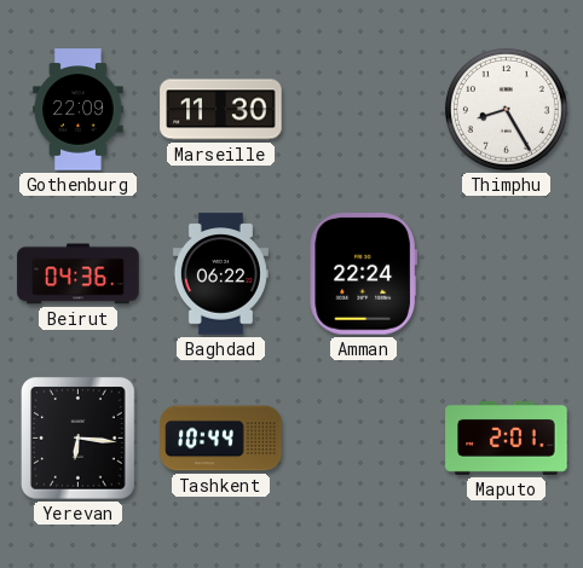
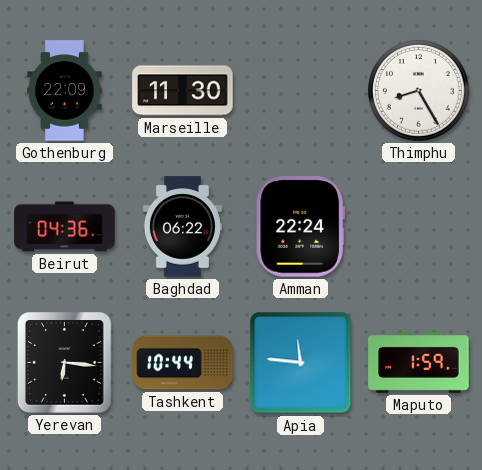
Apia: none -> 11:46 (301, 363)
Maputo: 2:01 -> 1:59 (419, 363)
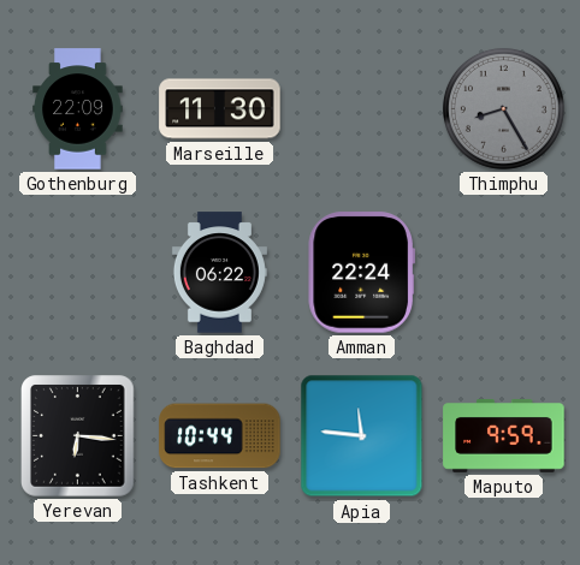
Thimphu dial: white -> grey (503, 108)
Beirut: 04:36 -> none (65, 227)
Maputo: 1:59 -> 9:59 (504, 436)
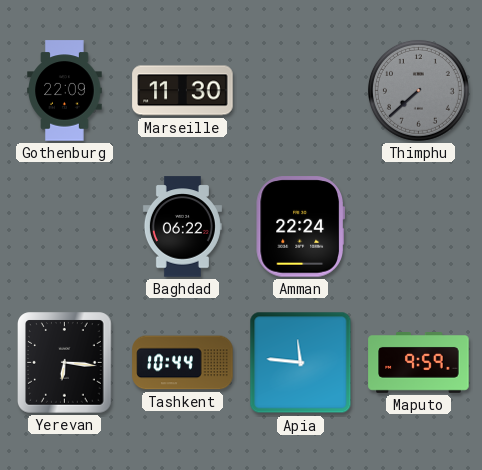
Thimphu: 8:25 -> 7:38 (418, 90)
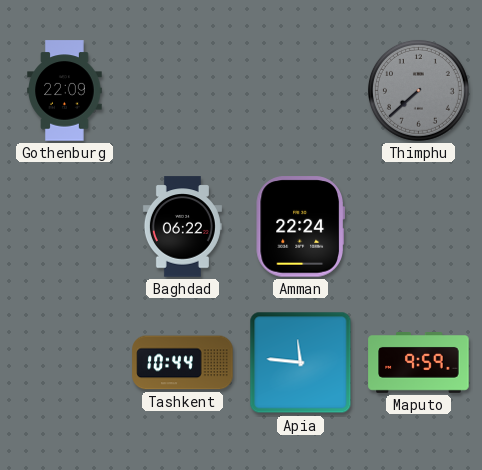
Marseille: 11:30 -> none (183, 91)
Yerevan: 6:16 -> none (65, 363)
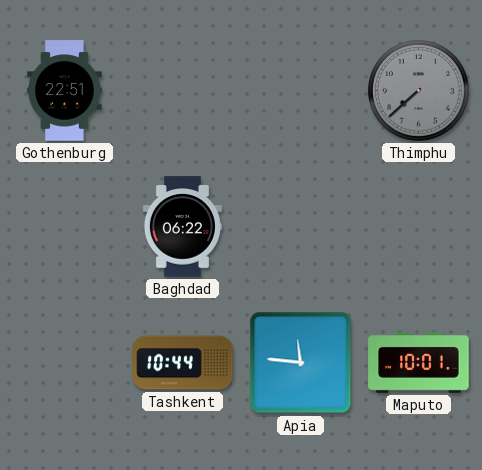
Gothenburg: 22:09 -> 22:51 (65, 91)
Amman: 22:24 -> none (300, 227)
Maputo: 9:59 -> 10:01 (419, 363)
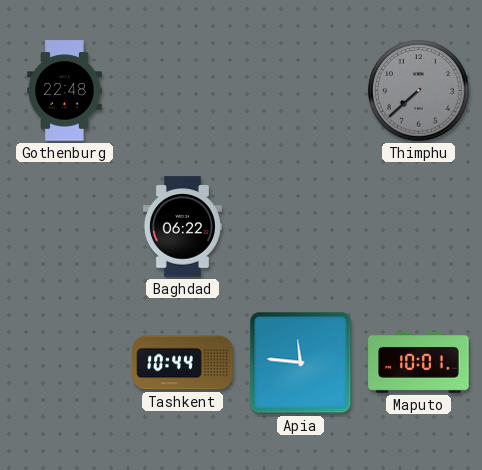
Gothenburg: 22:51 -> 22:48 (65, 91)
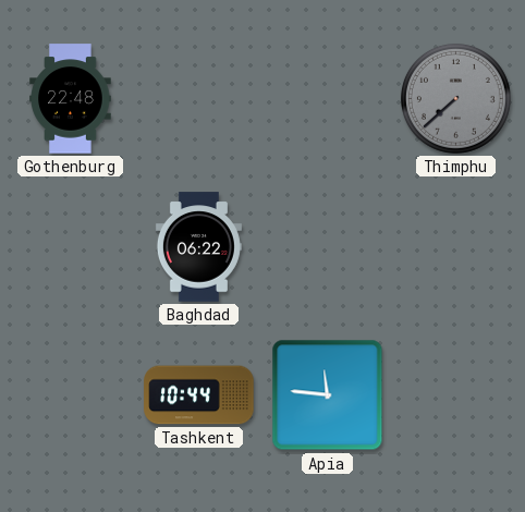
Maputo: 10:01 -> none (419, 363)
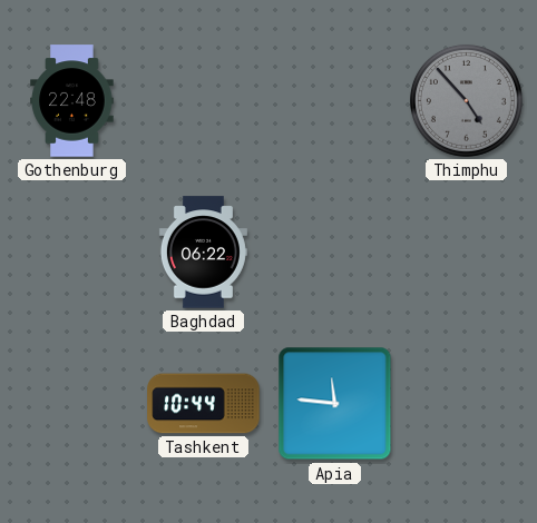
Thimphu: 7:38 -> 4:53 (466, 100)
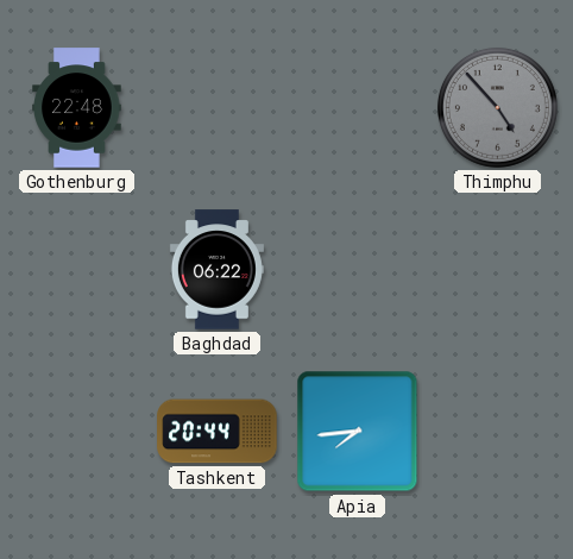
Tashkent: 10:44 -> 20:44 (218, 432)
Apia: 11:46 -> 7:44 (358, 432)
